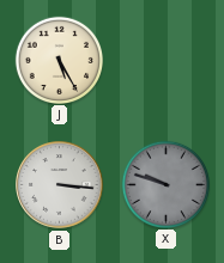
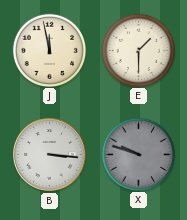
J: 5:25 -> 11:58 (49, 50)
E: none -> 1:30 (138, 50)
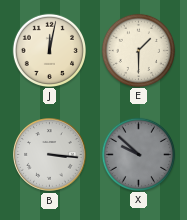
J: 11:58 -> 12:02 (49, 50)
X: 9:48 -> 9:52 (138, 154)
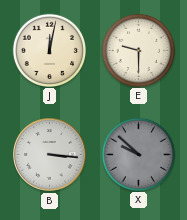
E: 1:30 -> 9:30 (138, 50)
